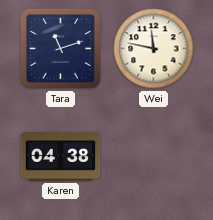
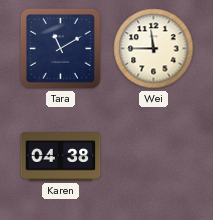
Tara: 11:12 -> 11:10 (60, 48)
Wei: 11:47 -> 11:45 (154, 49)
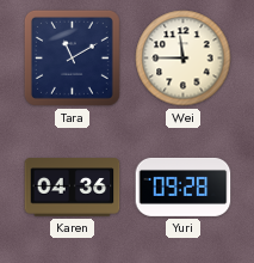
Karen: 04:38 -> 04:36 (73, 188)
Yuri: none -> 09:28 (184, 186)
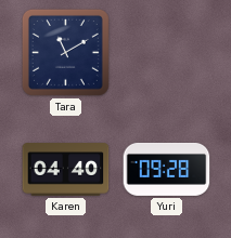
Wei: 11:45 -> none (184, 59)
Karen: 04:36 -> 04:40 (66, 170)
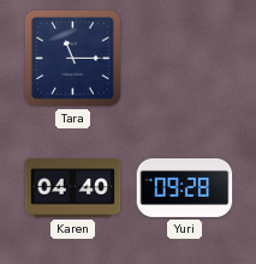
Tara: 11:10 -> 11:15 (72, 58)
